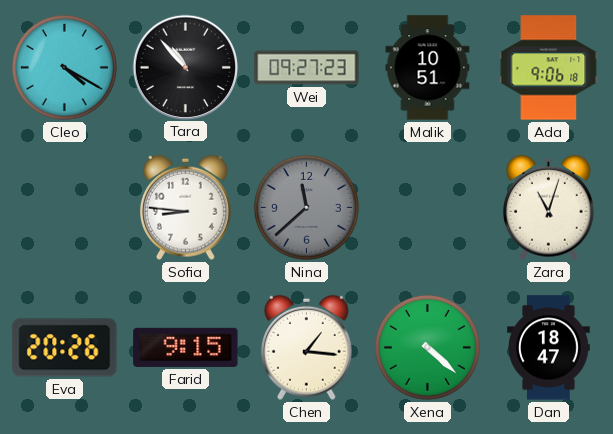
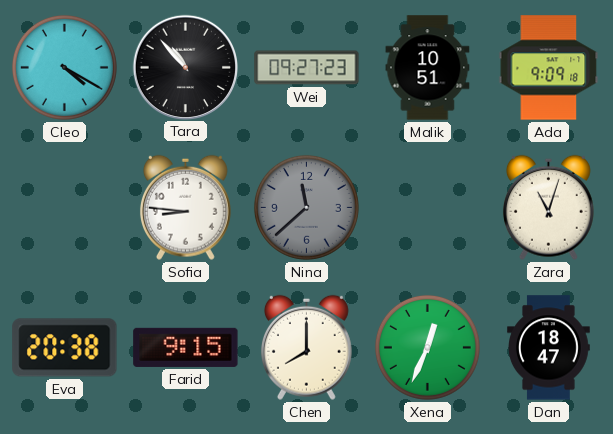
Ada: 9:06 -> 9:09 (549, 68)
Eva: 20:26 -> 20:38 (65, 348)
Chen: 1:16 -> 8:00 (306, 347)
Xena: 4:22 -> 12:34 (427, 347)
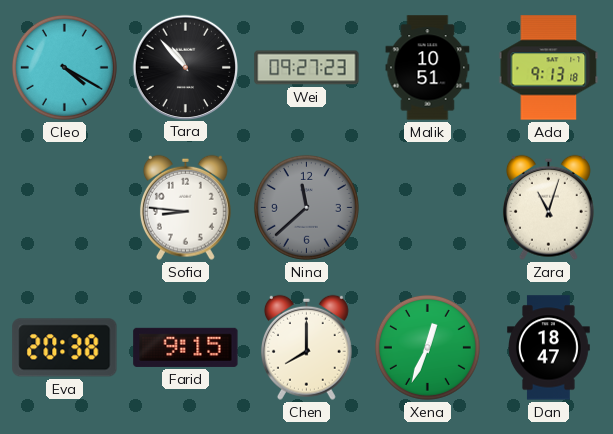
Ada: 9:09 -> 9:13 (549, 68)
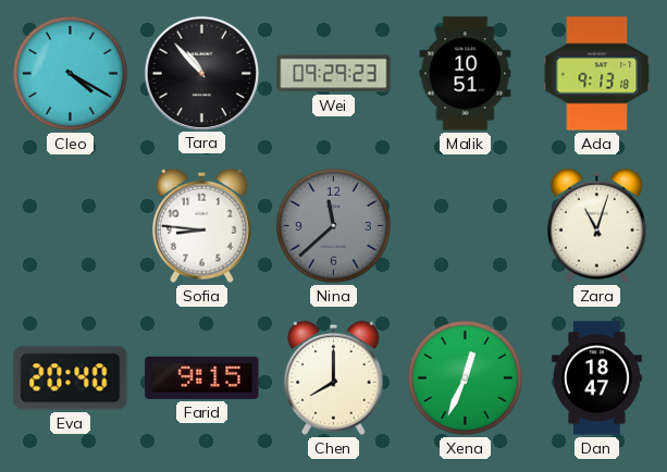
Wei: 09:27 -> 09:29 (334, 74)
Eva: 20:38 -> 20:40 (71, 378)
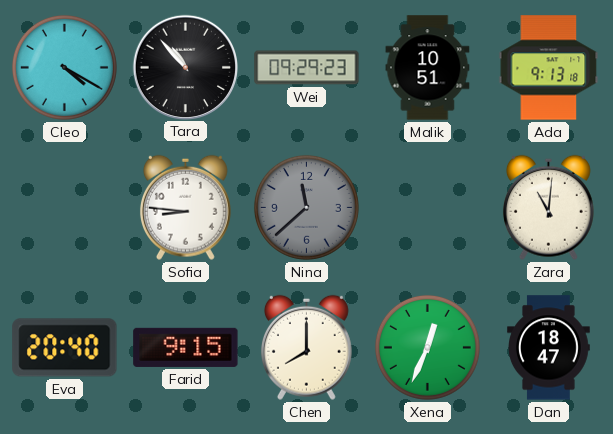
Zara: 11:03 -> 11:01 (548, 207)
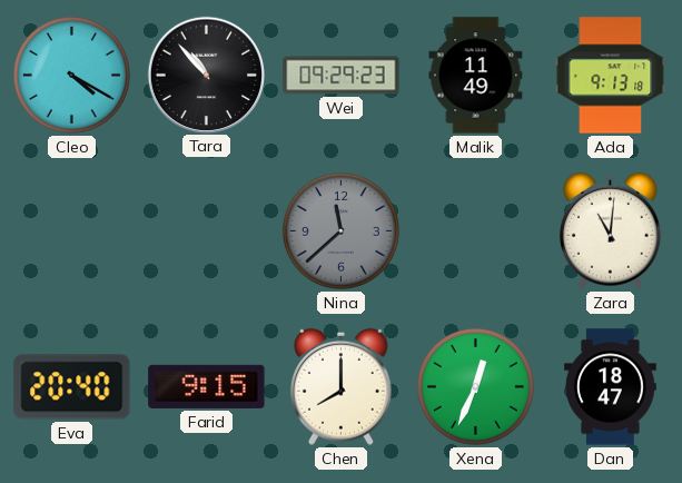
Malik: 10:51 -> 11:49 (476, 76)
Sofia: 8:46 -> none (185, 207)
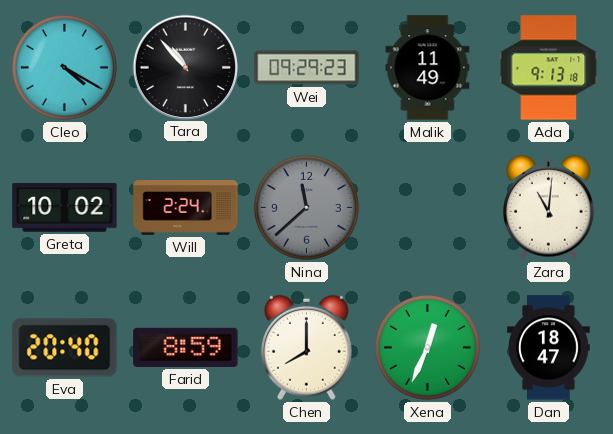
Greta: none -> 10:02 (65, 208)
Will: none -> 2:24 (186, 208)
Farid: 9:15 -> 8:59 (186, 347)
